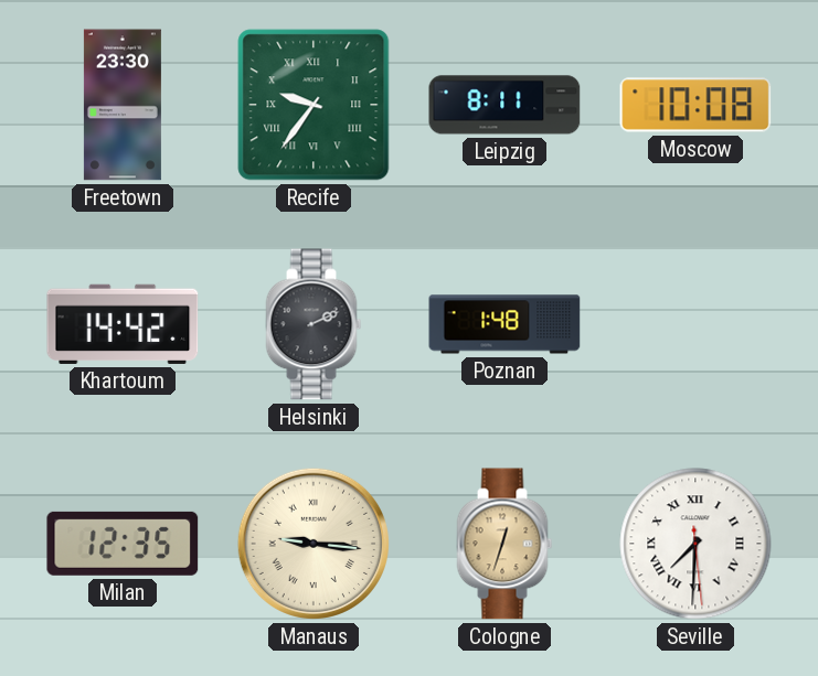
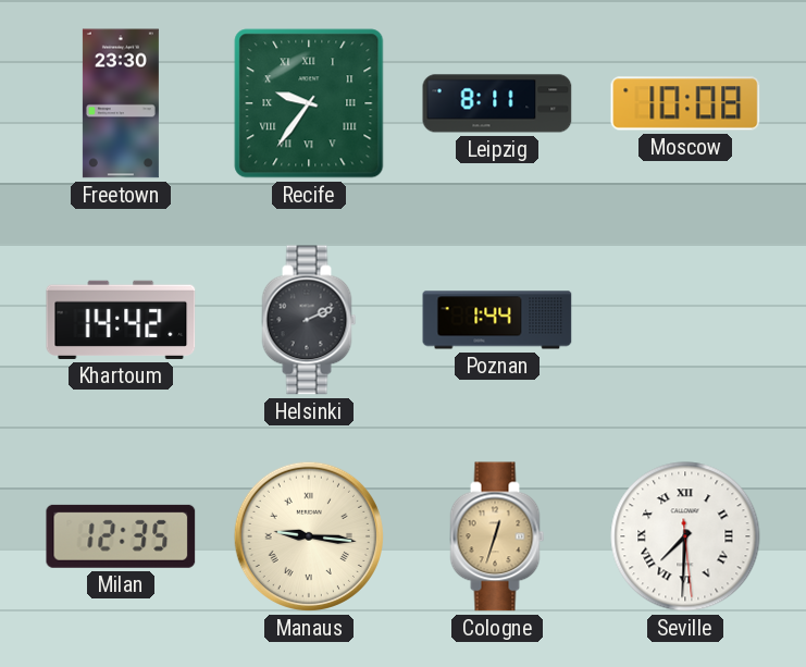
Poznan: 1:48 -> 1:44 (497, 320)
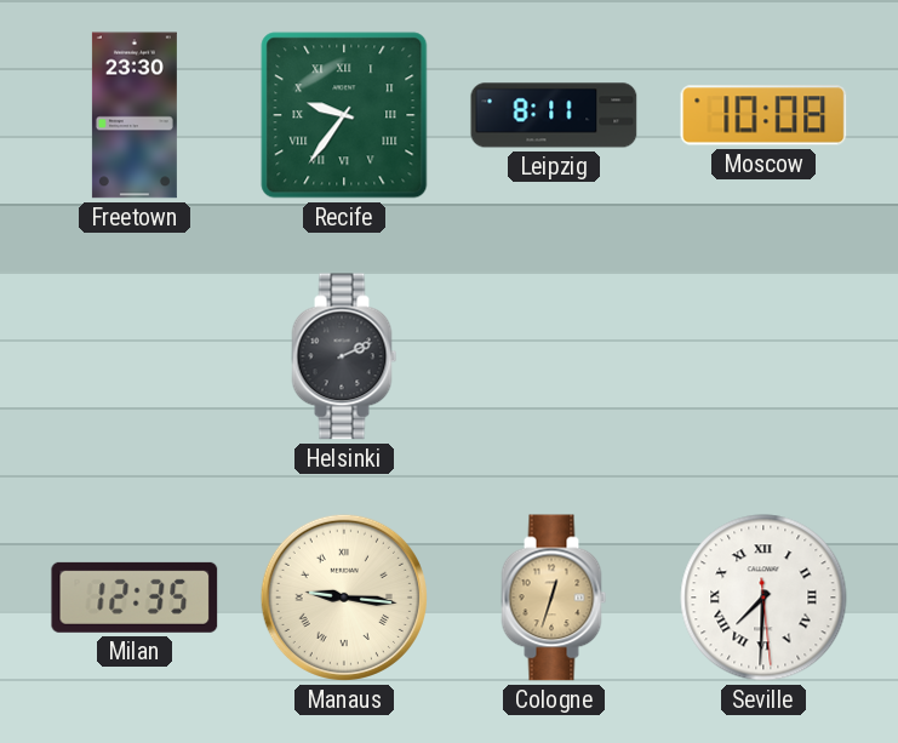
Khartoum: 14:42 -> none (121, 320)
Poznan: 1:44 -> none (497, 320)
